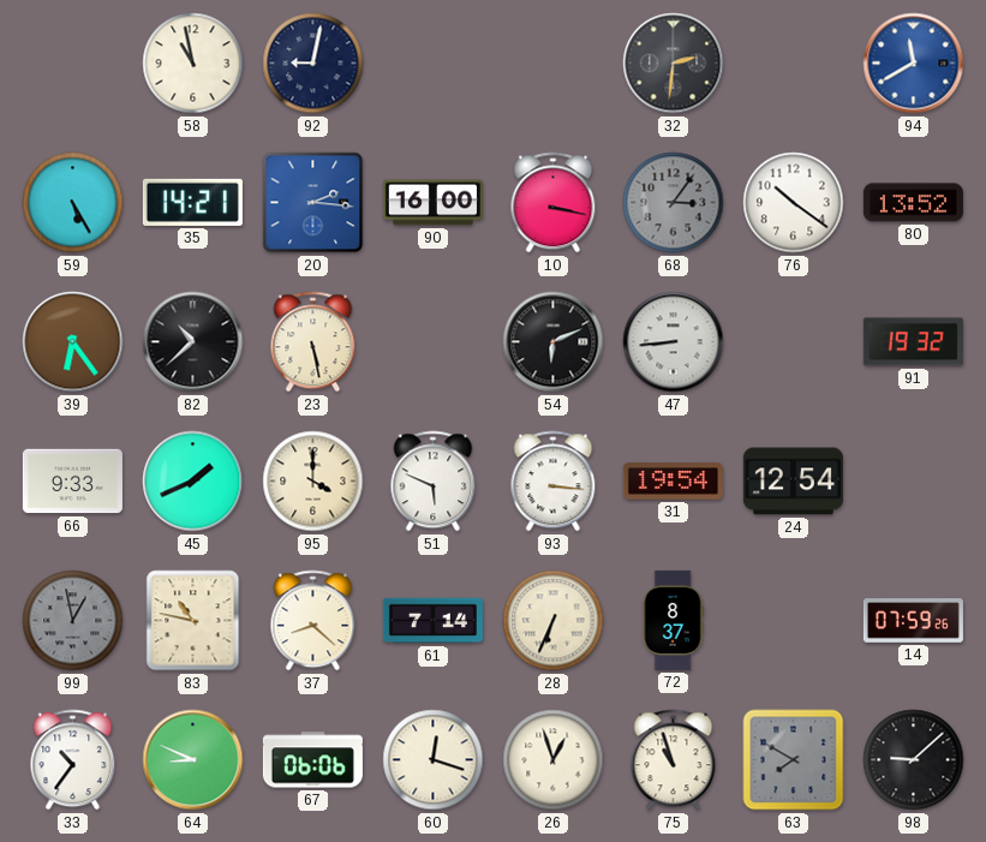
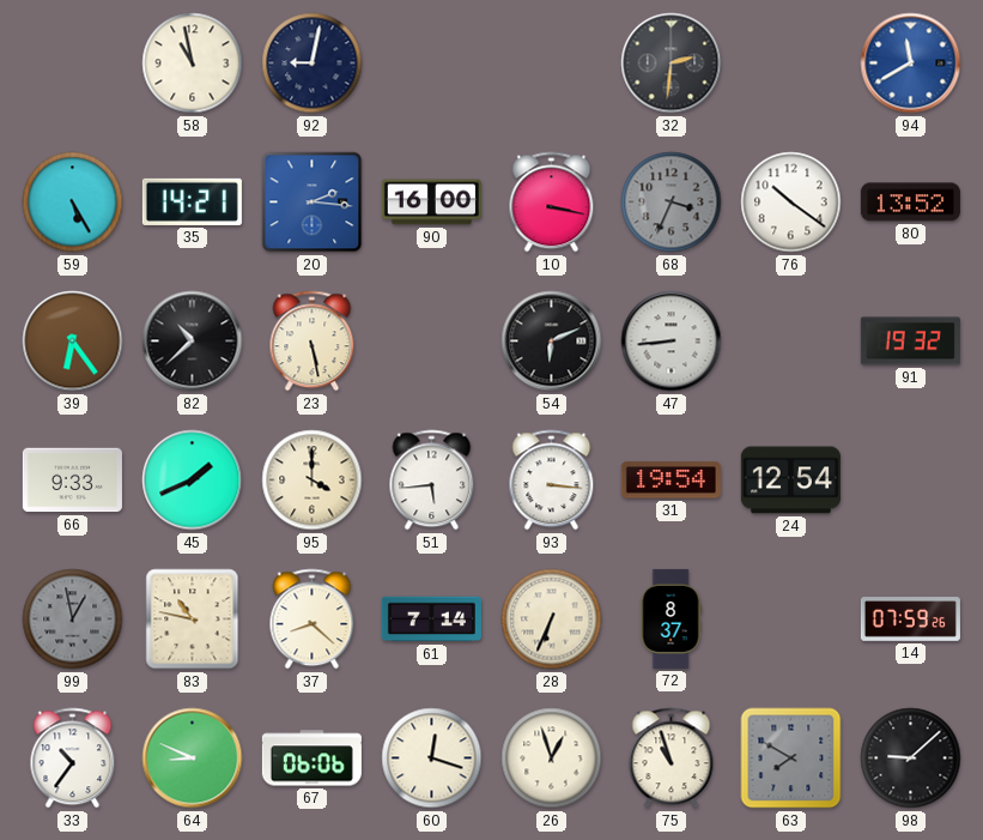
68: 3:06 -> 3:34 (672, 203)
51: 5:49 -> 5:44 (432, 481)
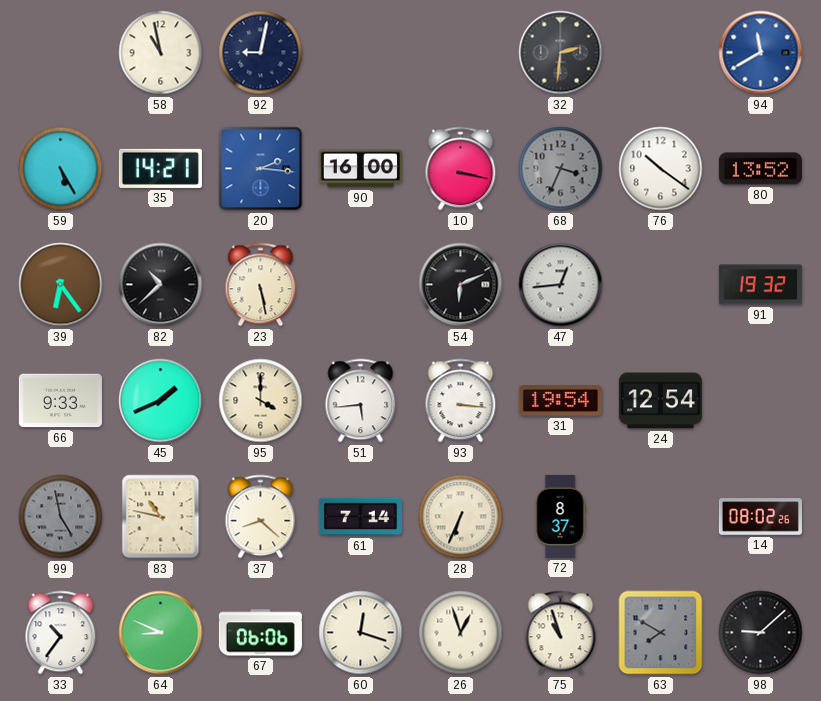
47: 8:44 -> 12:44 (561, 285)
99: 12:58 -> 4:58 (61, 517)
14: 07:59 -> 08:02 (760, 517)
